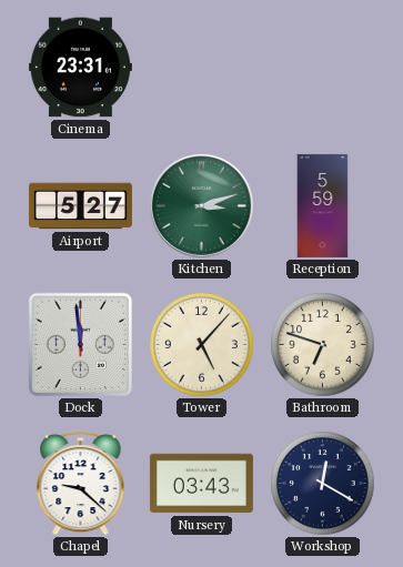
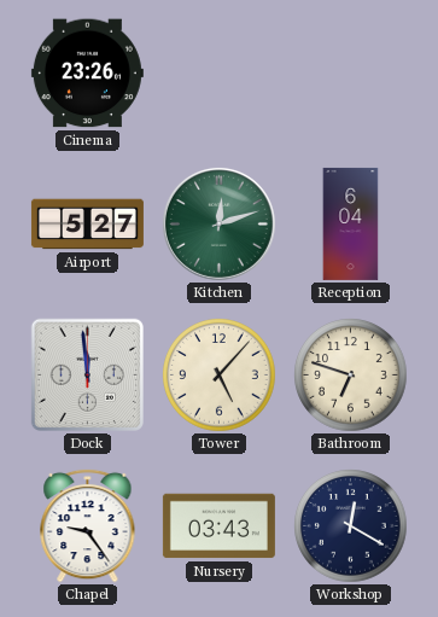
Cinema: 23:31 -> 23:26 (87, 74)
Kitchen: 3:12 -> 12:12 (218, 223)
Reception: 5:59 -> 6:04 (351, 223)
Chapel: 9:22 -> 9:24 (88, 525)
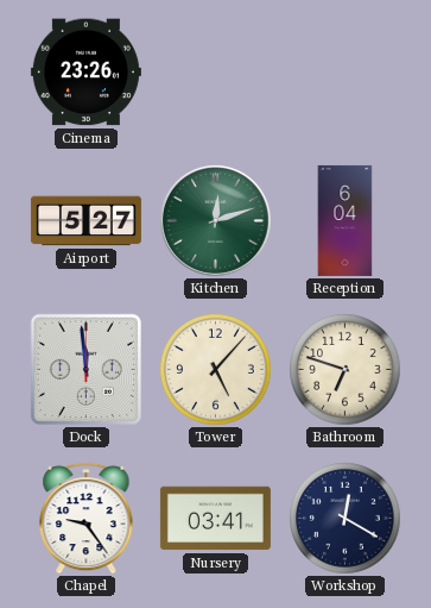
Nursery: 03:43 -> 03:41 (215, 519)
